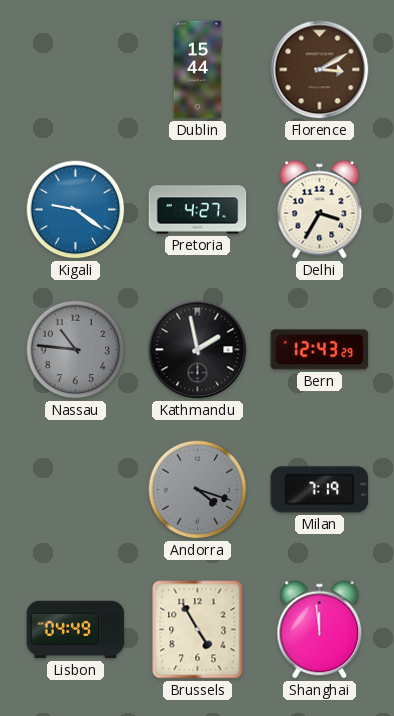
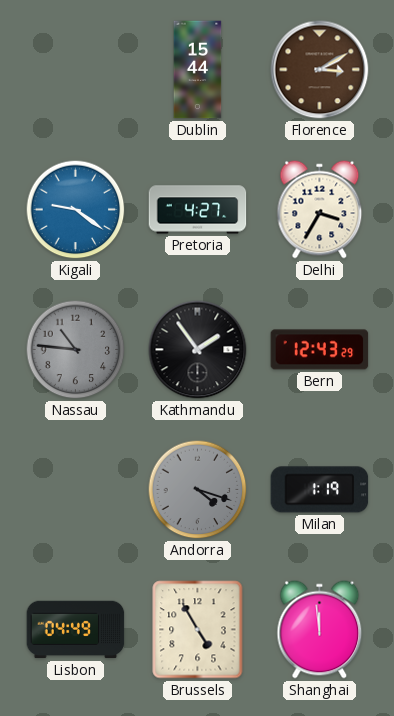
Kathmandu: 1:58 -> 1:54 (198, 350)
Milan: 7:19 -> 1:19 (320, 490)
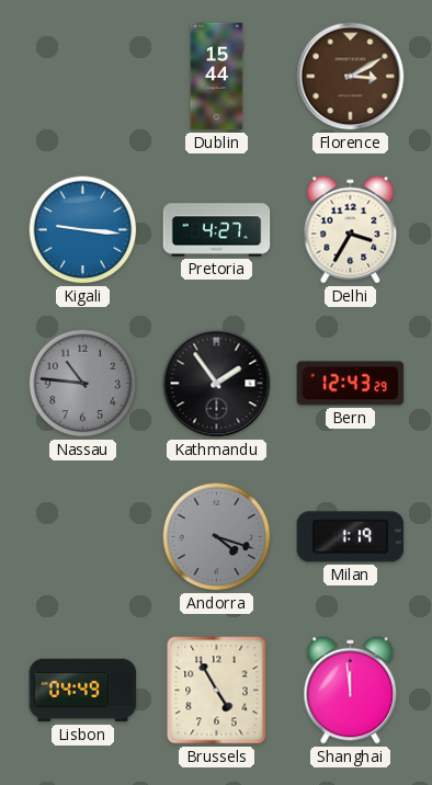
Kigali: 9:21 -> 9:16 (83, 230)
